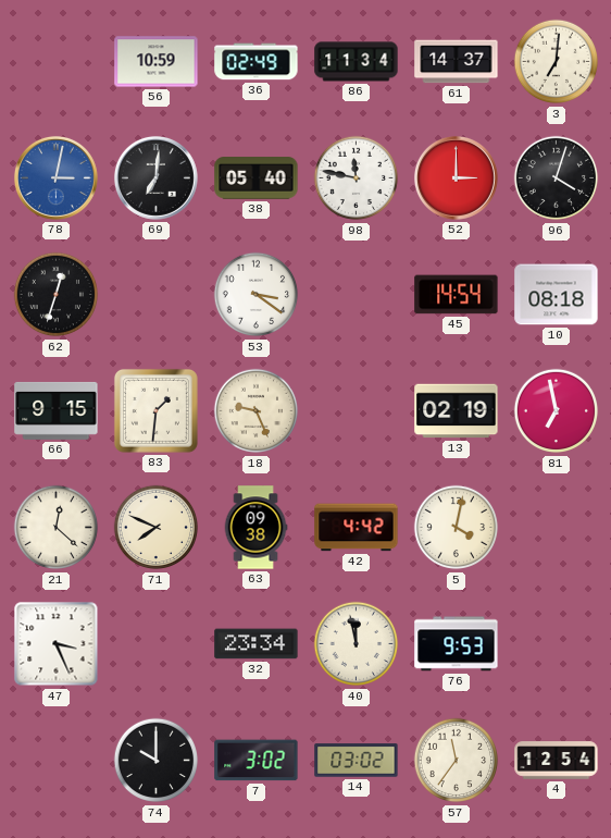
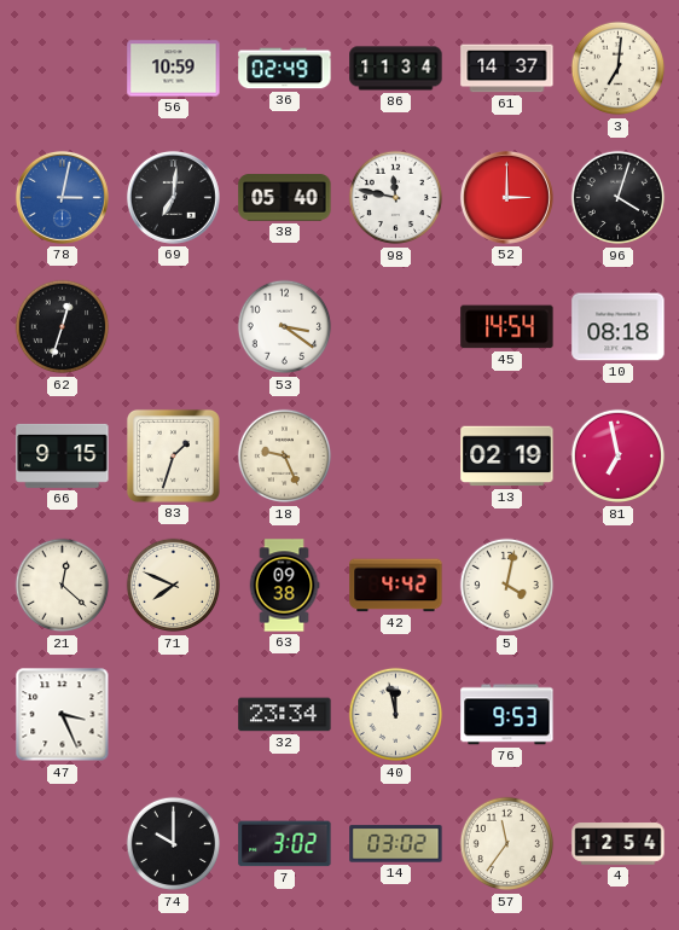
83: 1:31 -> 1:33 (173, 455)
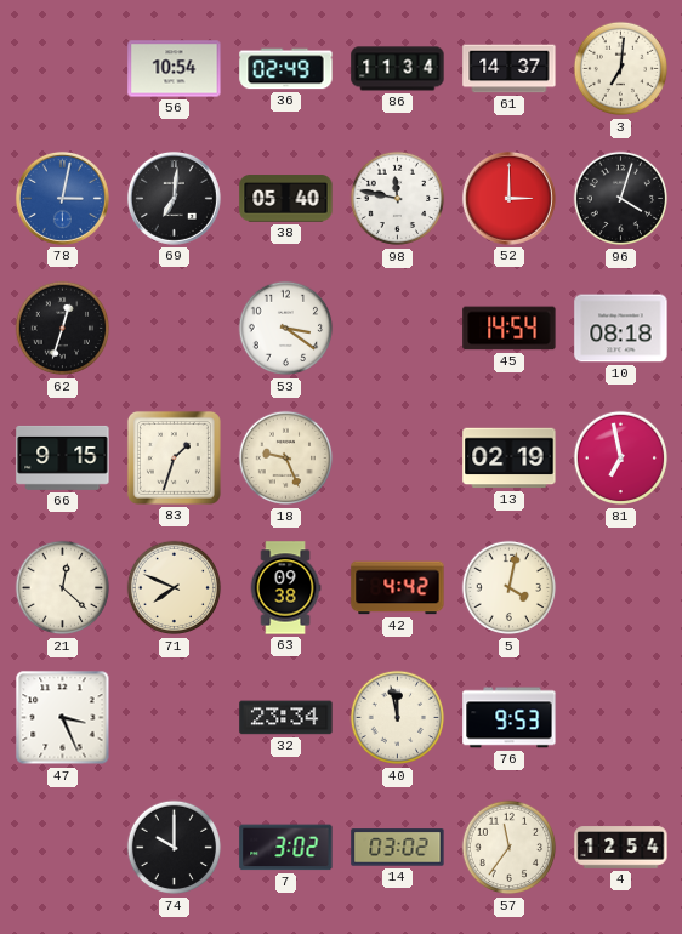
56: 10:59 -> 10:54 (175, 69)
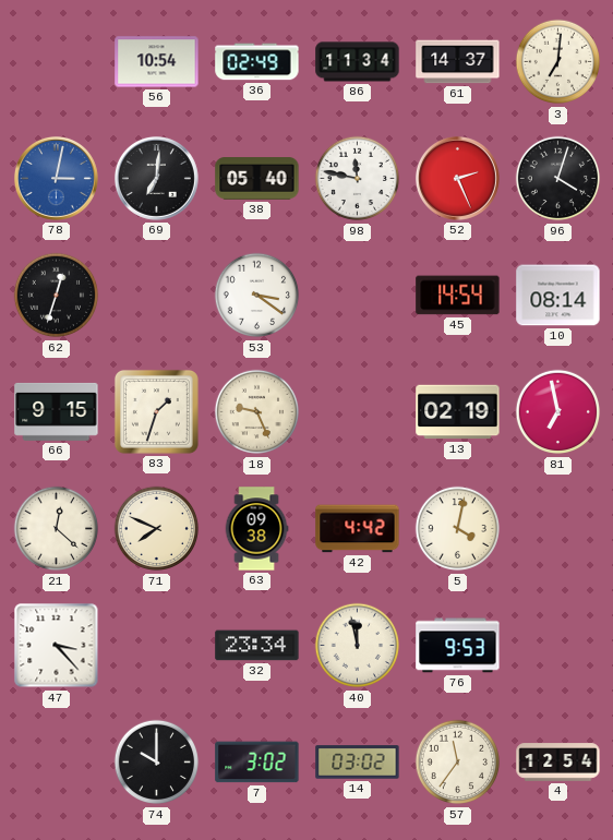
52: 3:00 -> 2:26 (457, 178)
10: 08:18 -> 08:14 (558, 296)
47: 3:26 -> 3:23 (57, 646)
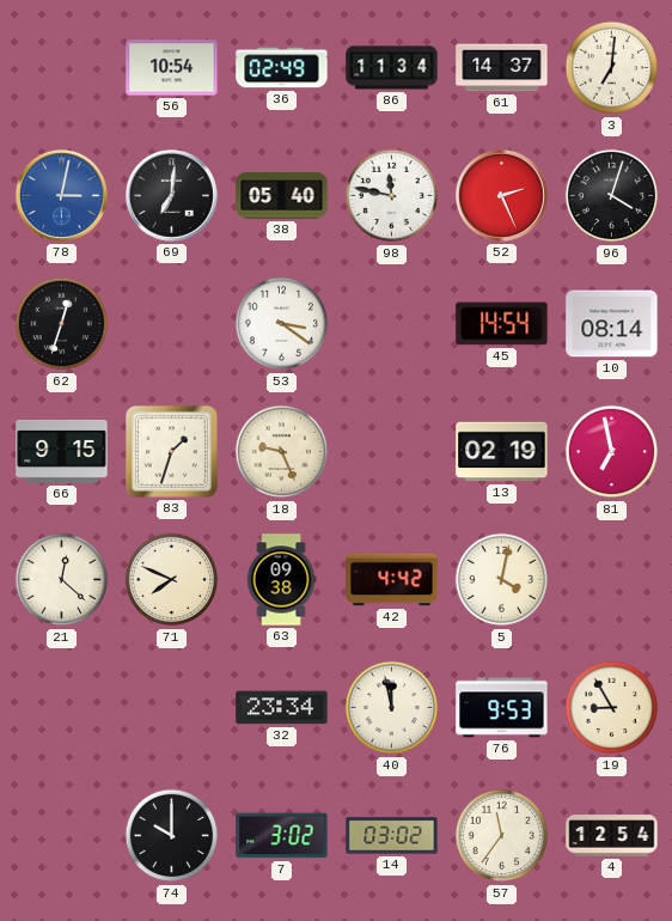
47: 3:23 -> none (57, 646)
19: none -> 8:55 (612, 708)
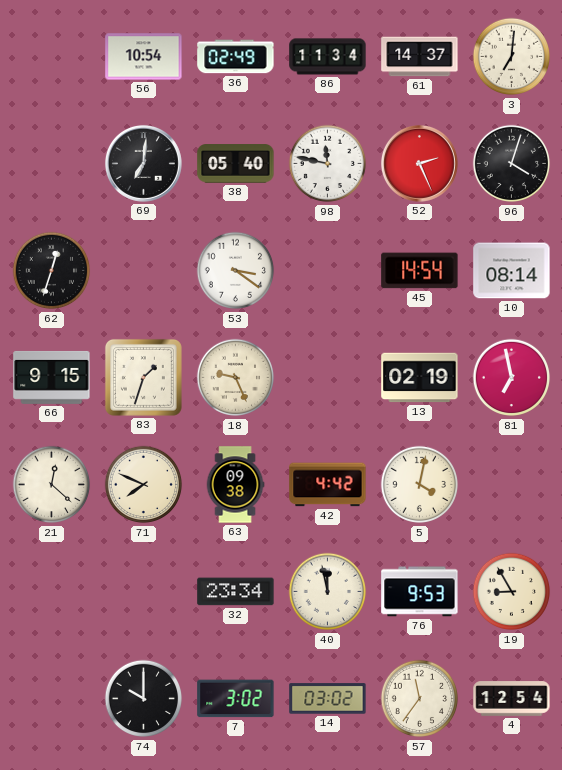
78: 3:02 -> none (61, 195)
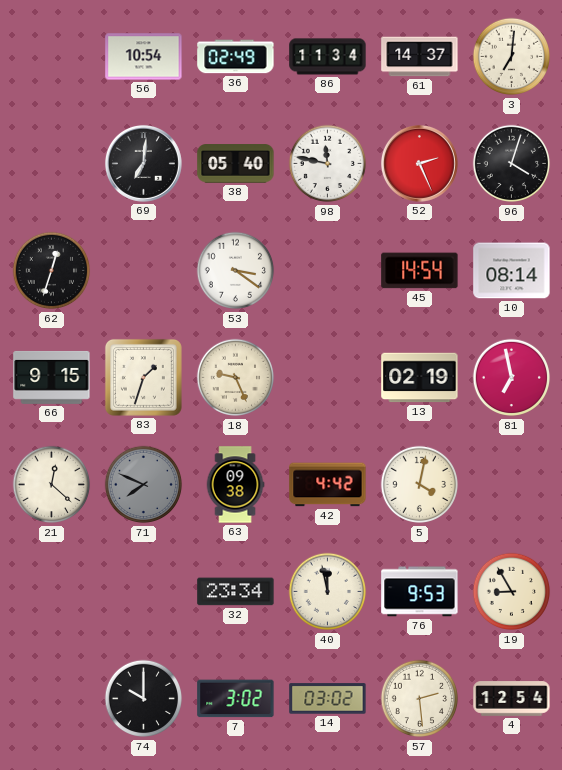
71 dial: cream -> grey (144, 485)
57: 11:36 -> 2:29 (420, 699)
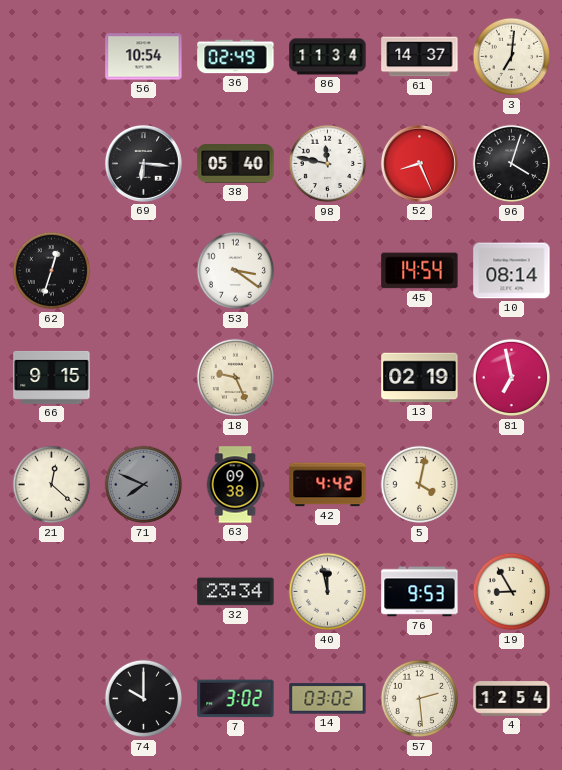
69: 7:01 -> 6:16 (143, 163)
52: 2:26 -> 8:26 (419, 163)
83: 1:33 -> none (143, 377)
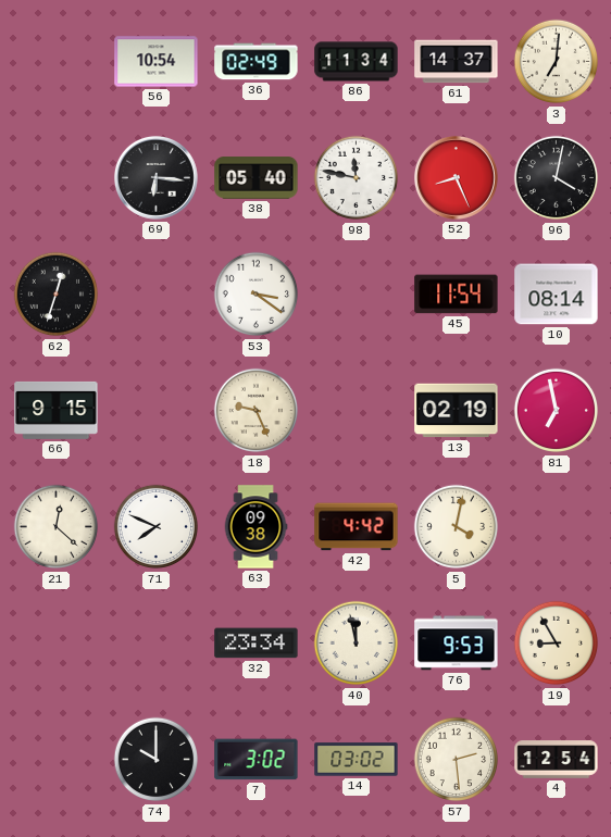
96: 4:03 -> 4:02 (557, 178)
45: 14:54 -> 11:54 (457, 295)
71 dial: grey -> white (157, 527)
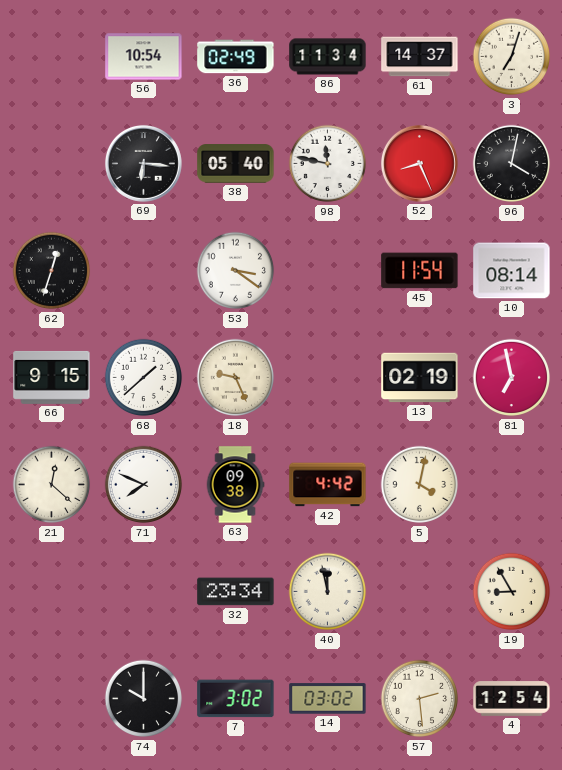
3: 7:01 -> 7:03 (512, 57)
68: none -> 1:38 (144, 378)
76: 9:53 -> none (457, 644)
